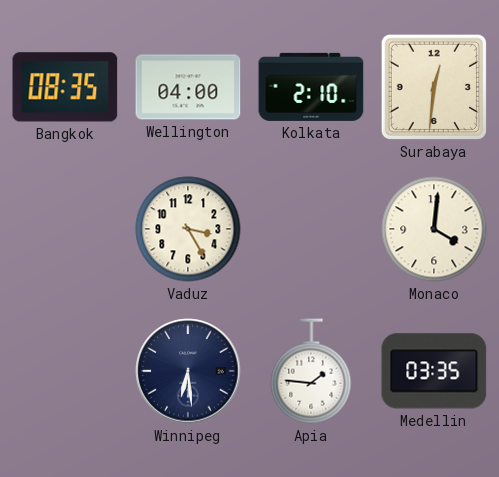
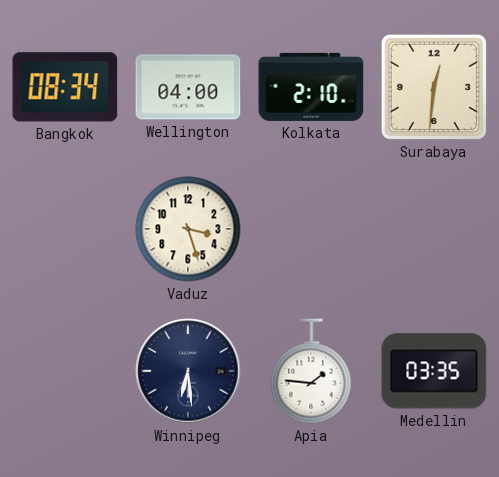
Bangkok: 08:35 -> 08:34 (65, 87)
Vaduz: 3:25 -> 3:27 (188, 229)
Monaco: 4:01 -> none (434, 229)
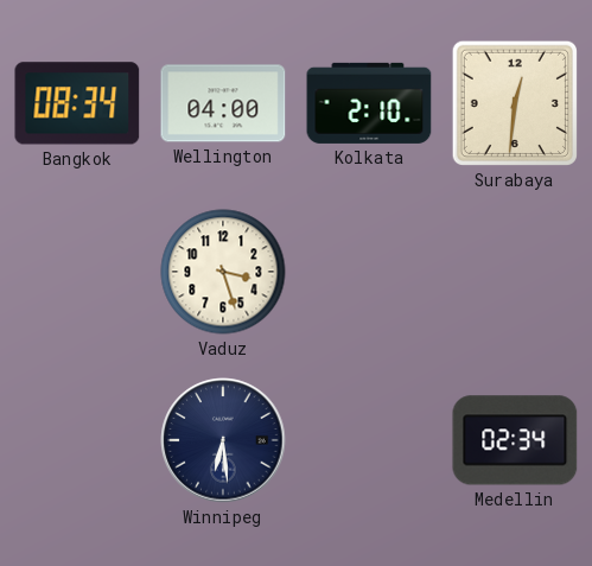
Apia: 1:46 -> none (311, 371)
Medellin: 03:35 -> 02:34 (515, 440)
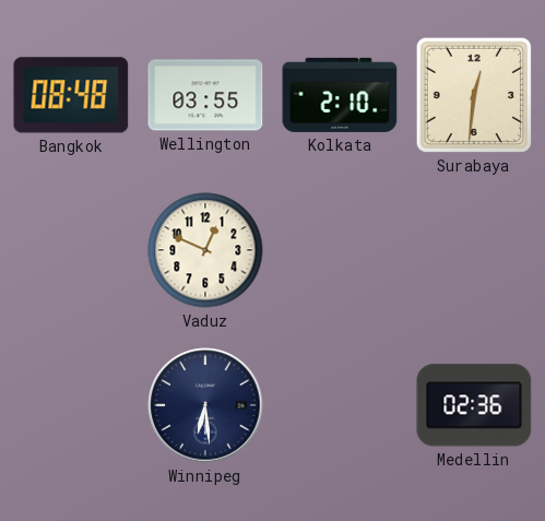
Bangkok: 08:34 -> 08:48 (71, 95)
Wellington: 04:00 -> 03:55 (205, 95)
Vaduz: 3:27 -> 12:49 (205, 250)
Medellin: 02:34 -> 02:36 (474, 405)
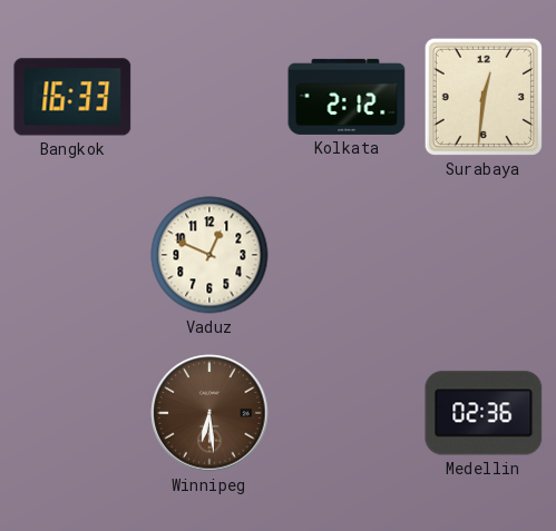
Bangkok: 08:48 -> 16:33 (72, 97)
Wellington: 03:55 -> none (205, 95)
Kolkata: 2:10 -> 2:12 (347, 97)
Winnipeg dial: navy -> brown (209, 413)
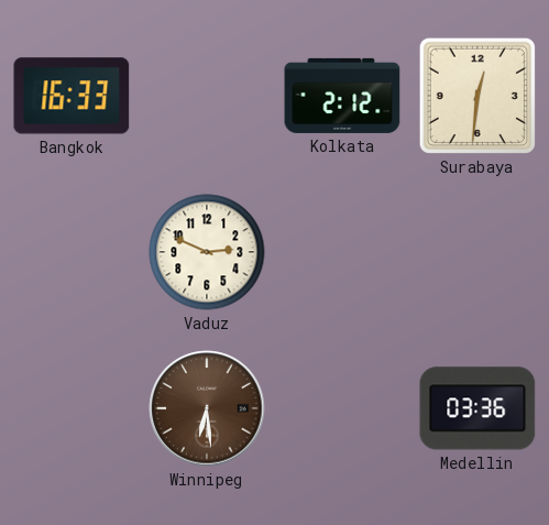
Vaduz: 12:49 -> 2:49 (207, 252)
Medellin: 02:36 -> 03:36 (477, 408)
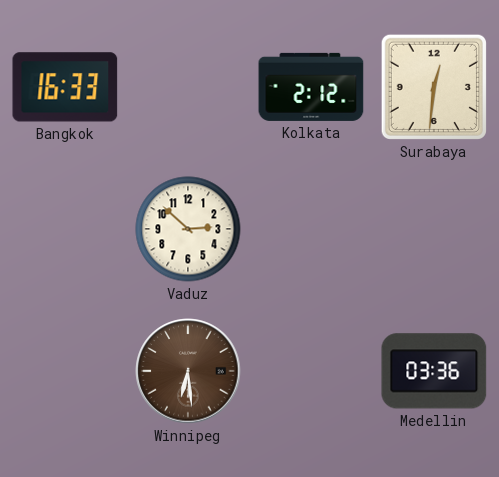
Vaduz: 2:49 -> 2:52 (188, 229)
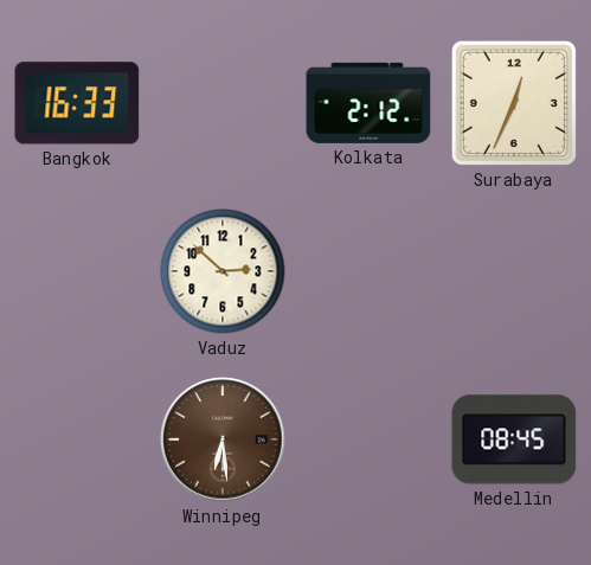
Surabaya: 12:31 -> 12:34 (514, 103)
Medellin: 03:36 -> 08:45 (514, 439)
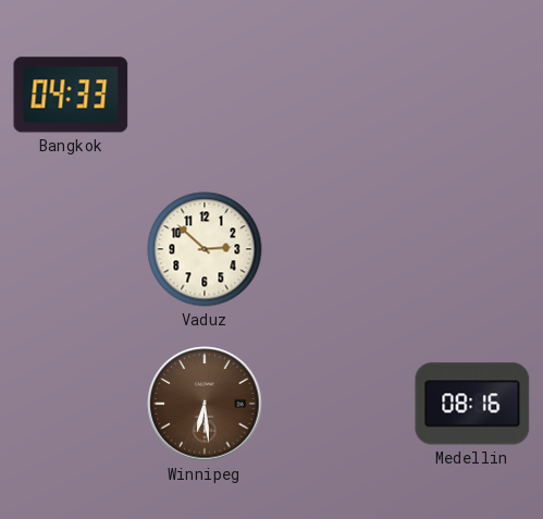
Bangkok: 16:33 -> 04:33 (71, 95)
Kolkata: 2:12 -> none (368, 103)
Surabaya: 12:34 -> none (514, 103)
Medellin: 08:45 -> 08:16 (472, 404)
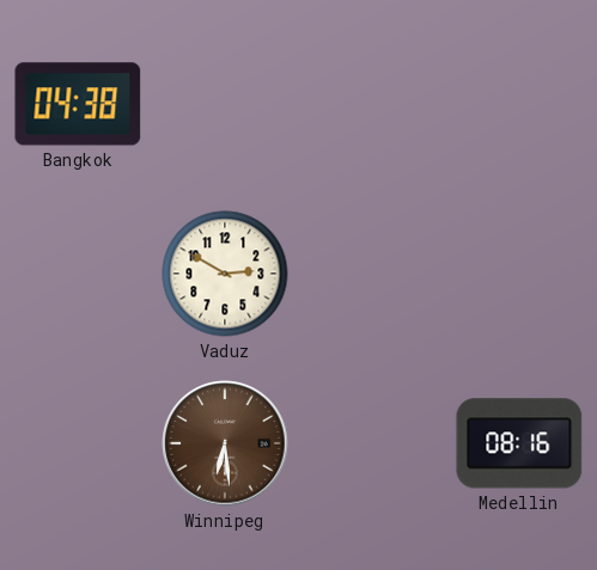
Bangkok: 04:33 -> 04:38 (78, 104)
Vaduz: 2:52 -> 2:50 (225, 274)
